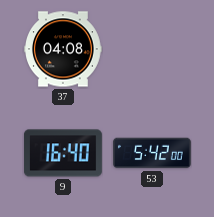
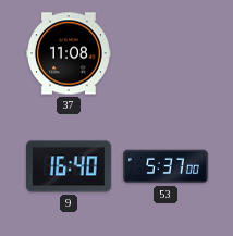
37: 04:08 -> 11:08 (70, 53)
53: 5:42 -> 5:37 (165, 166)
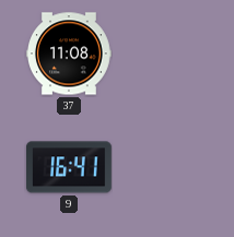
9: 16:40 -> 16:41 (69, 167)
53: 5:37 -> none (165, 166)
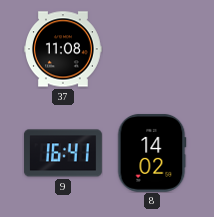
8: none -> 14:02 (152, 153)
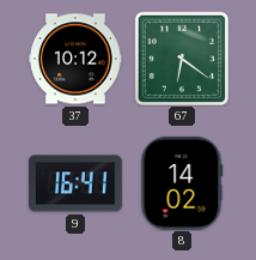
37: 11:08 -> 10:12 (77, 59)
67: none -> 6:21 (182, 59)
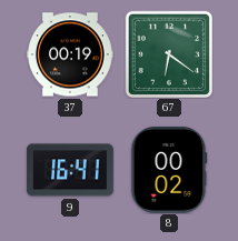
37: 10:12 -> 00:19 (71, 54)
8: 14:02 -> 00:02 (169, 170)
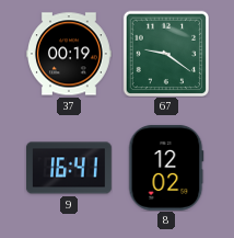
67: 6:21 -> 9:21 (166, 54)
8: 00:02 -> 12:02 (166, 168)
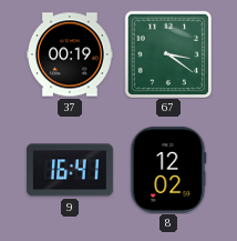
67: 9:21 -> 3:21 (168, 54)
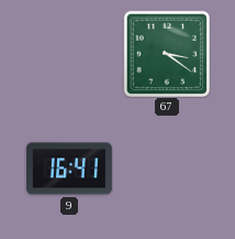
37: 00:19 -> none (71, 54)
8: 12:02 -> none (168, 170)
